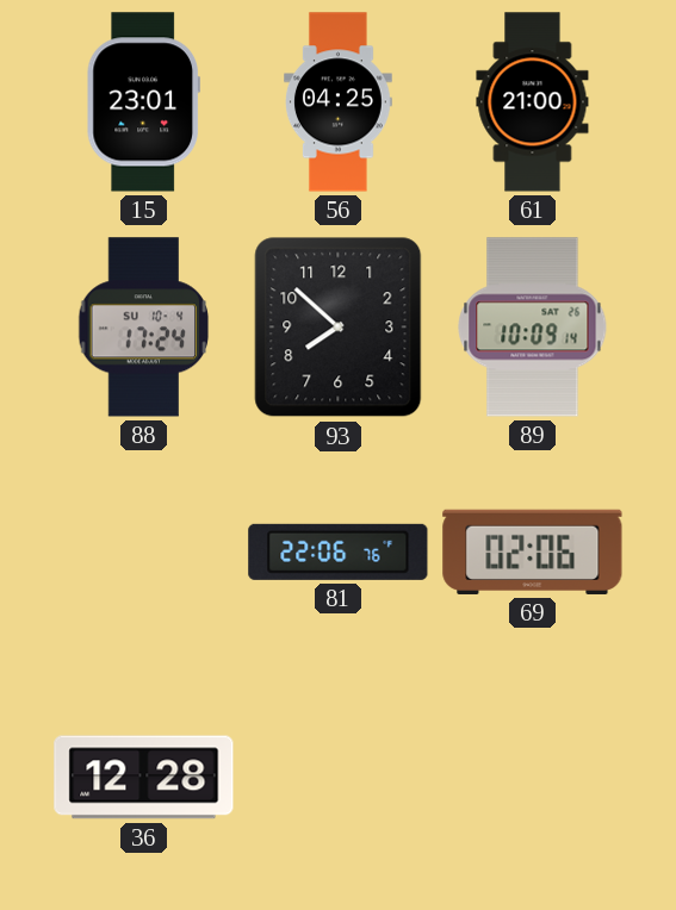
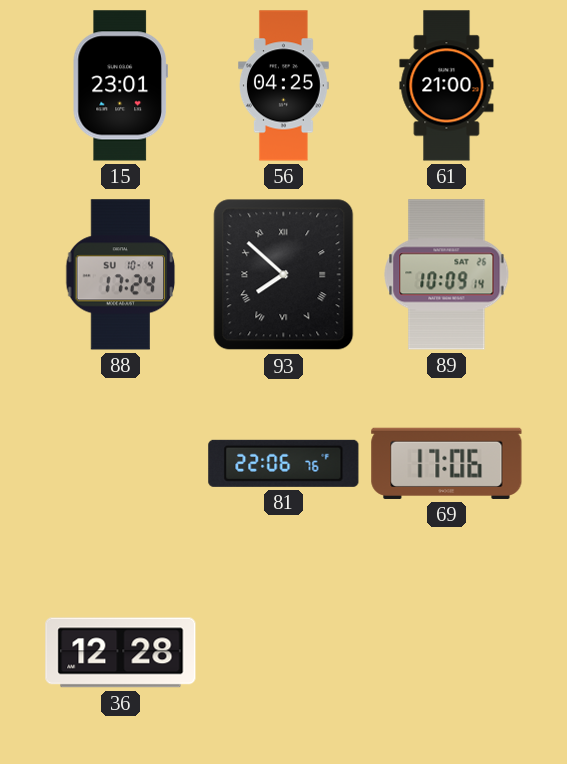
93 numerals: Arabic -> Roman (284, 275)
69: 02:06 -> 17:06 (447, 463)
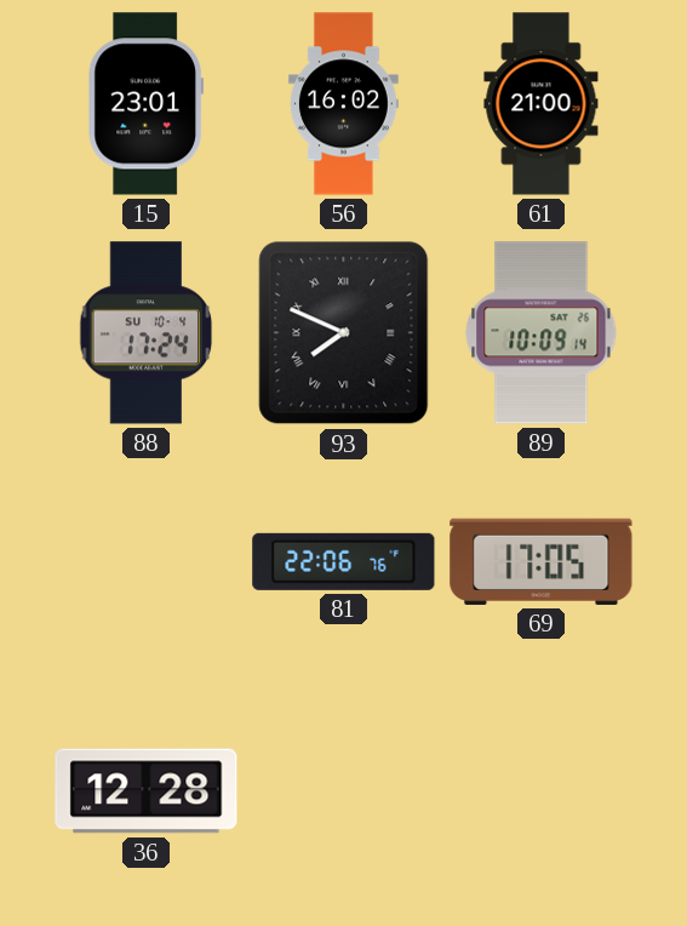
56: 04:25 -> 16:02 (344, 104)
93: 7:52 -> 7:49 (344, 333)
69: 17:06 -> 17:05 (542, 561)
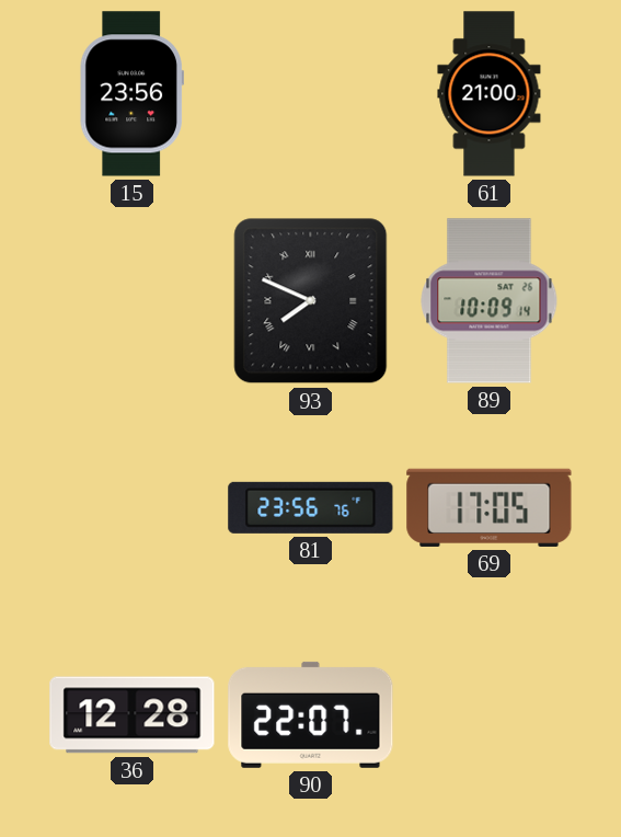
15: 23:01 -> 23:56 (131, 94)
56: 16:02 -> none (344, 104)
88: 17:24 -> none (147, 333)
81: 22:06 -> 23:56 (311, 507)
90: none -> 22:07 (311, 714)
